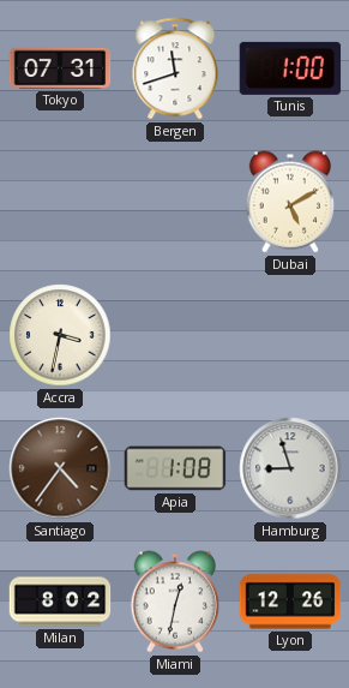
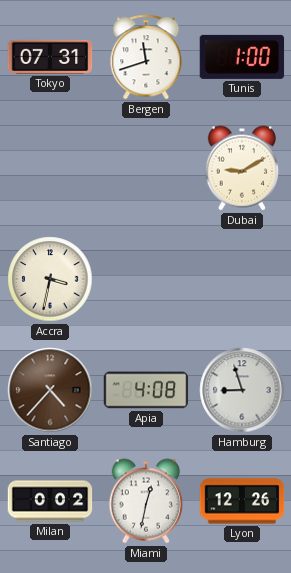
Dubai: 5:10 -> 9:10 (242, 168)
Santiago: 4:36 -> 4:37 (50, 390)
Apia: 1:08 -> 4:08 (146, 390)
Milan: 8:02 -> 0:02 (50, 501)
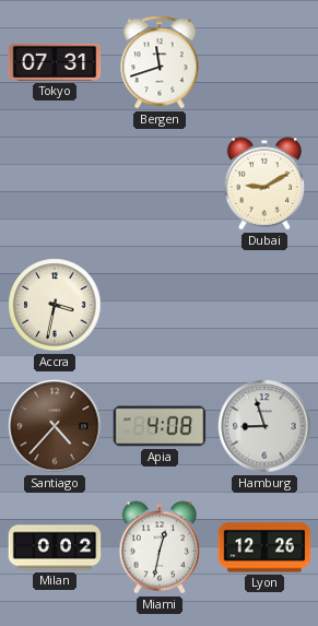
Tunis: 1:00 -> none (242, 57)
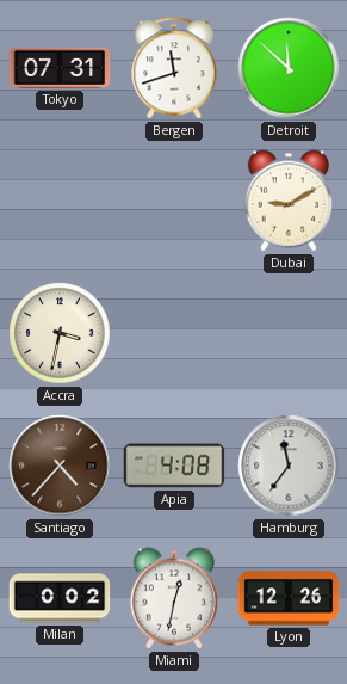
Detroit: none -> 11:52 (289, 68)
Hamburg: 8:57 -> 11:36 (289, 466)
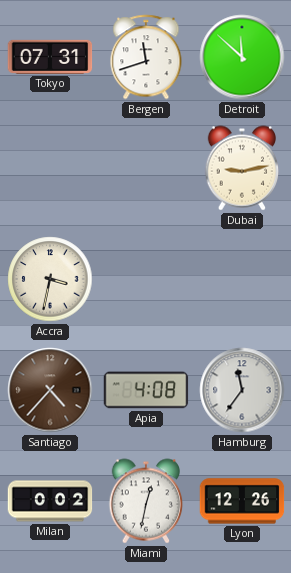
Dubai: 9:10 -> 9:13 (242, 168)
